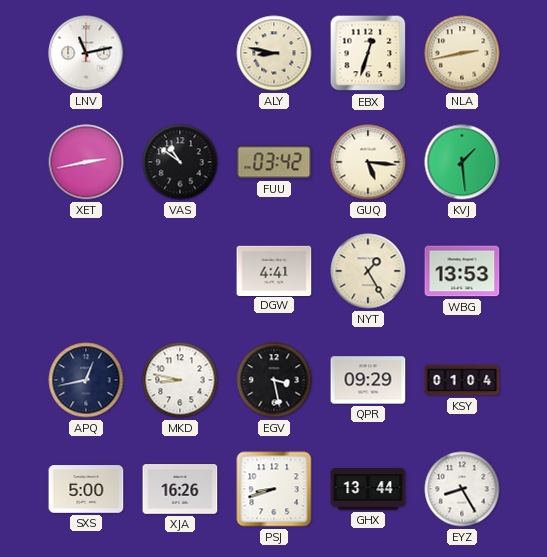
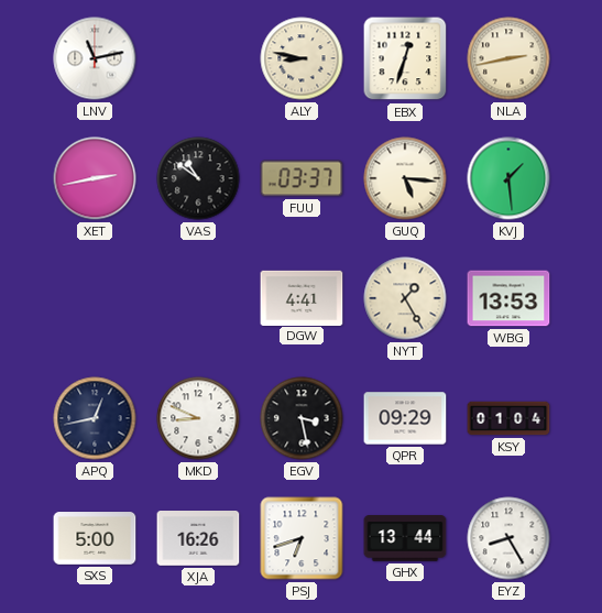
FUU: 03:42 -> 03:37 (302, 178)
MKD: 8:47 -> 8:49 (198, 418)
PSJ: 8:42 -> 6:42 (302, 538)
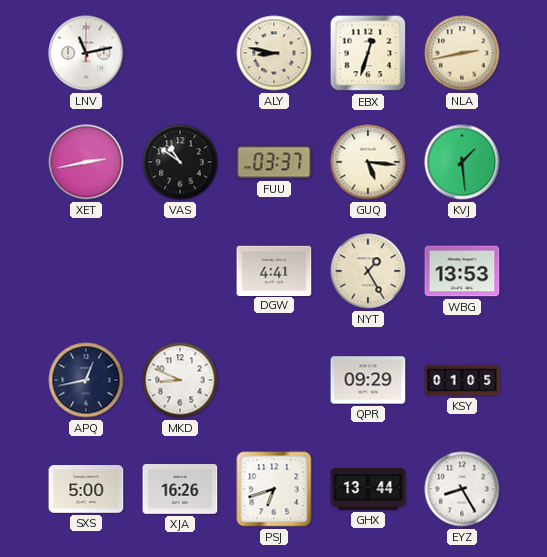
EGV: 3:28 -> none (302, 418)
KSY: 01:04 -> 01:05 (462, 380)
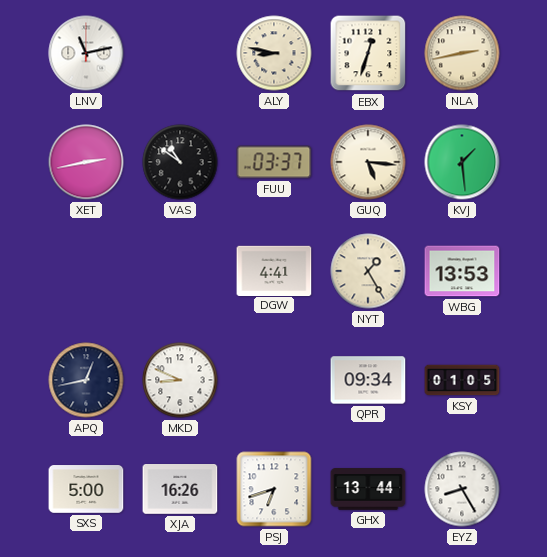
QPR: 09:29 -> 09:34 (368, 380)
